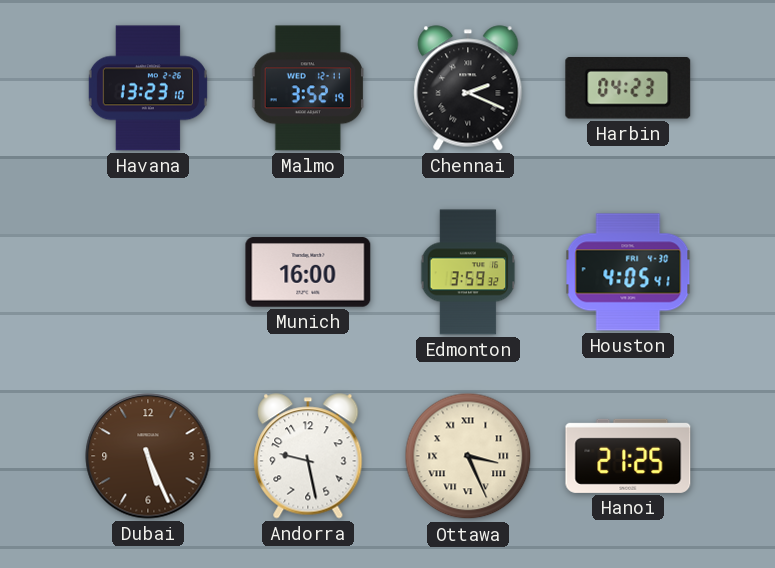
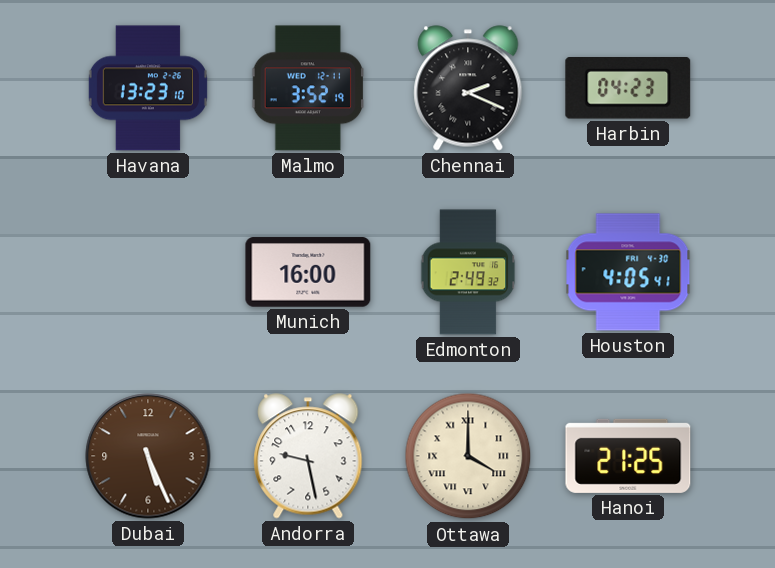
Edmonton: 3:59 -> 2:49 (468, 272)
Ottawa: 3:26 -> 4:00 (468, 456)
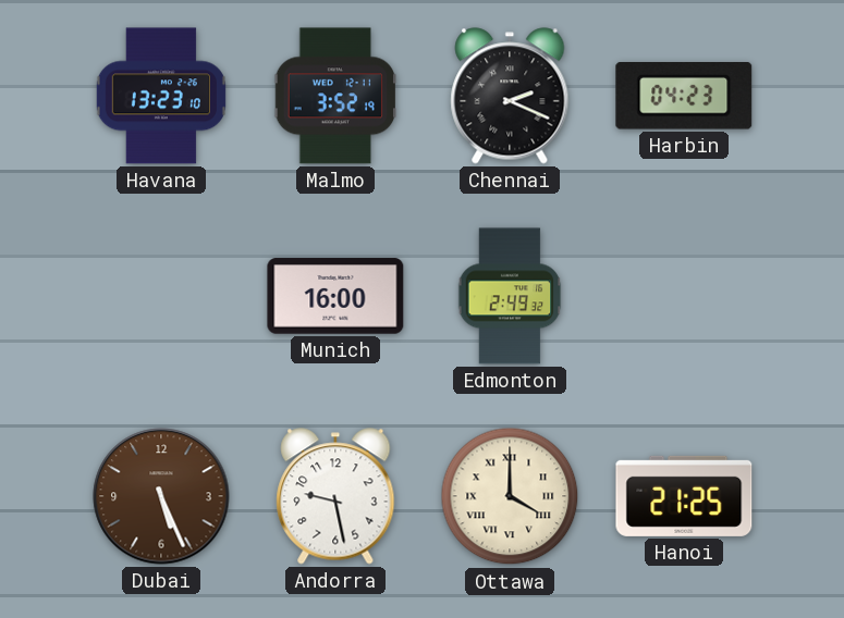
Houston: 4:05 -> none (628, 272)
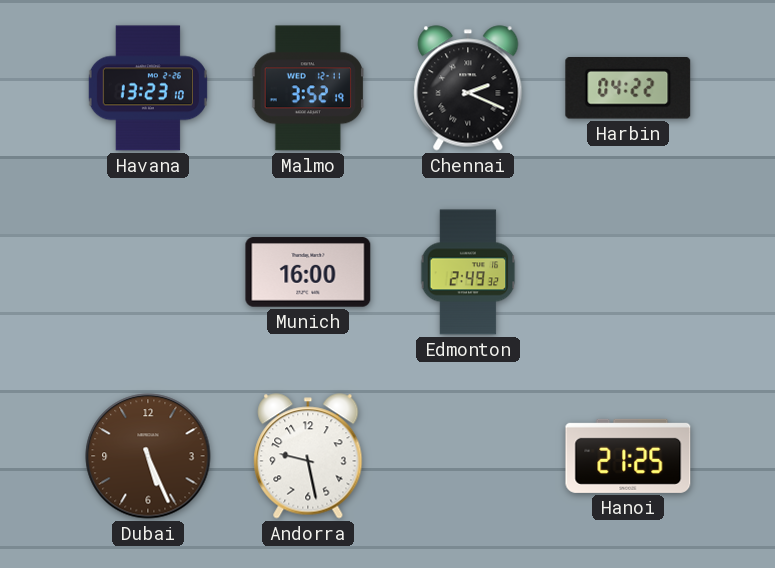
Harbin: 04:23 -> 04:22 (628, 88)
Ottawa: 4:00 -> none (510, 496)
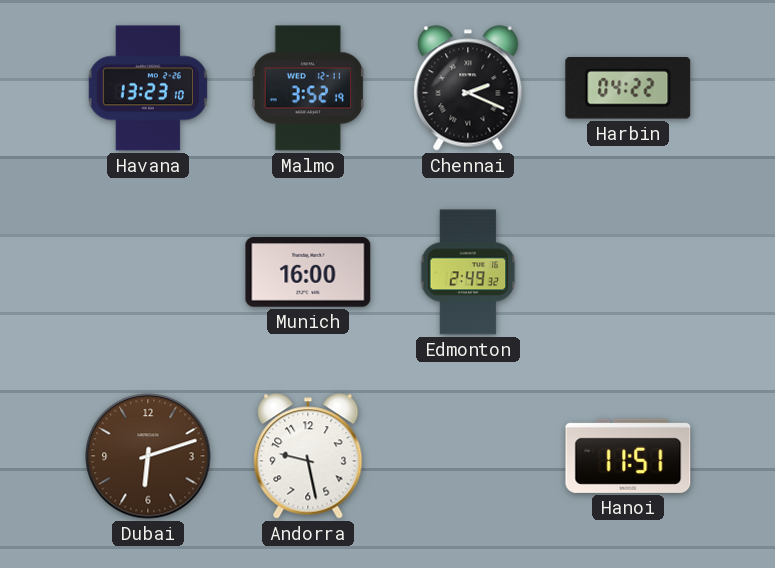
Dubai: 5:26 -> 6:12 (148, 456)
Hanoi: 21:25 -> 11:51 (628, 456)
